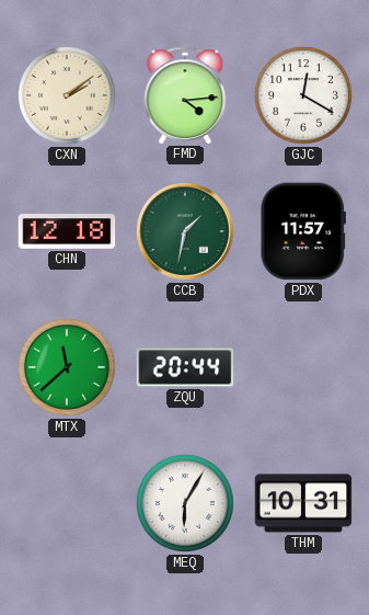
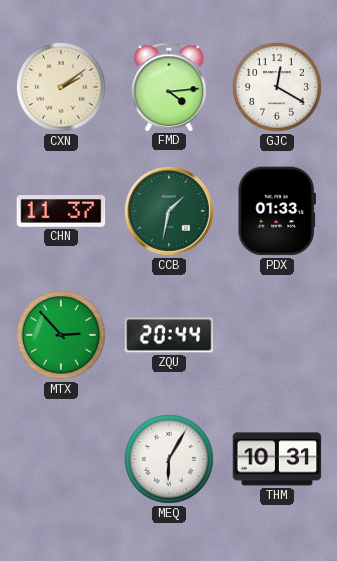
CHN: 12:18 -> 11:37 (61, 211)
PDX: 11:57 -> 01:33 (277, 211)
MTX: 11:38 -> 2:53 (61, 335)
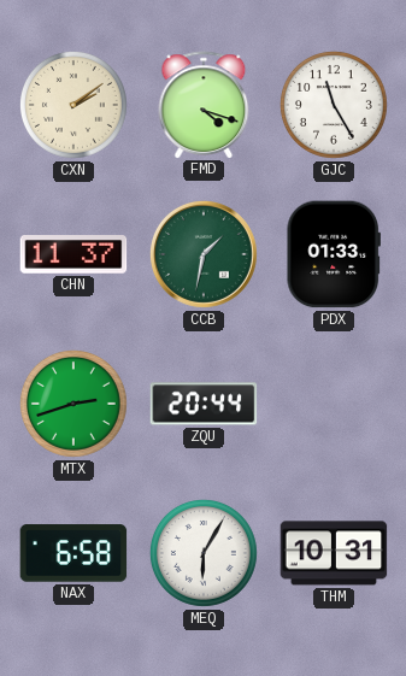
FMD: 4:14 -> 4:18 (204, 105)
GJC: 12:20 -> 11:25 (334, 105)
MTX: 2:53 -> 2:42 (73, 404)
NAX: none -> 6:58 (73, 553)
